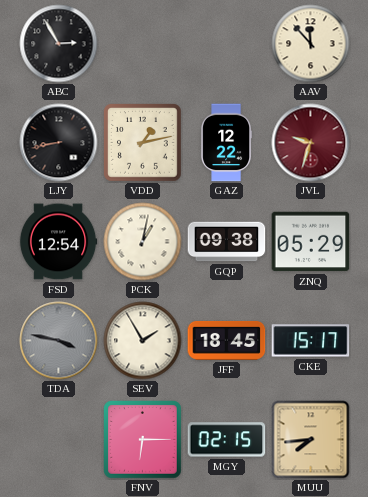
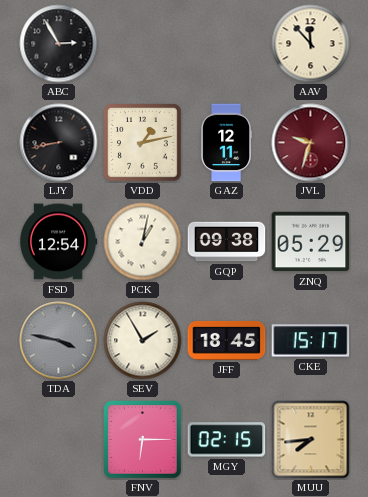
GAZ: 12:22 -> 12:11 (227, 143)
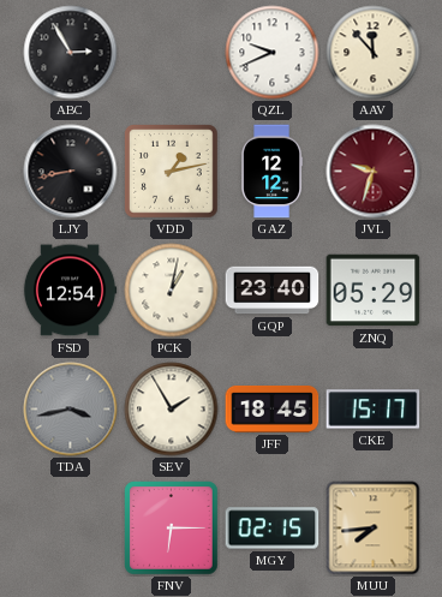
QZL: none -> 9:41 (273, 53)
GAZ: 12:11 -> 12:12 (273, 172)
GQP: 09:38 -> 23:40 (273, 291)
TDA: 3:47 -> 3:43 (71, 410)
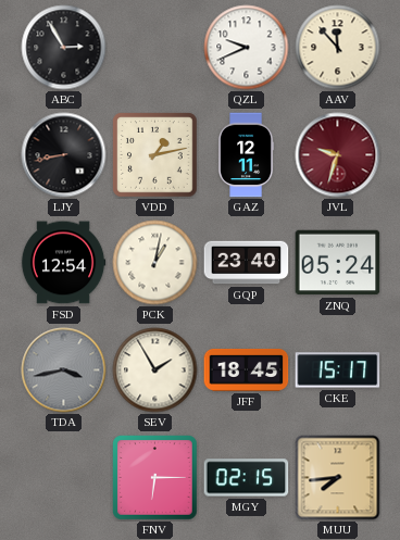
GAZ: 12:12 -> 12:11 (247, 155)
ZNQ: 05:29 -> 05:24 (338, 263)
